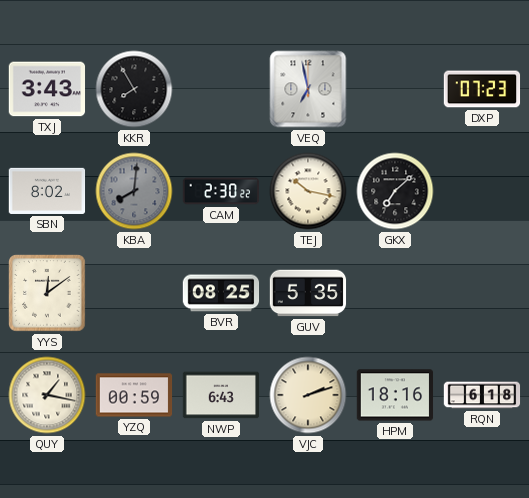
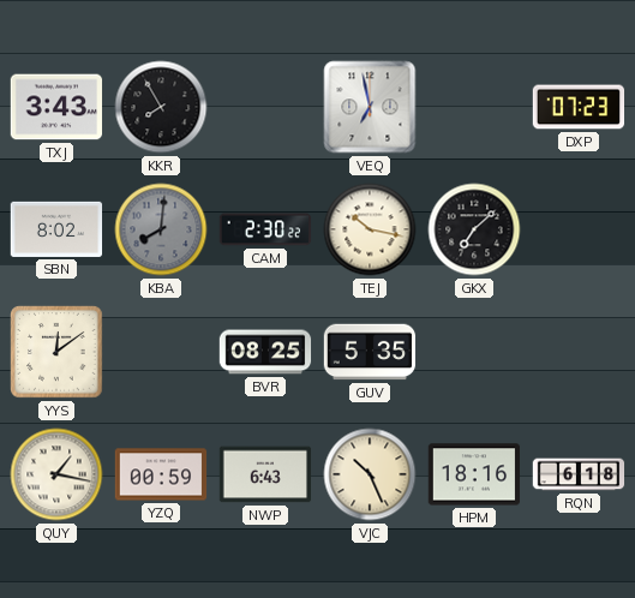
VJC: 2:12 -> 10:26 (370, 474)
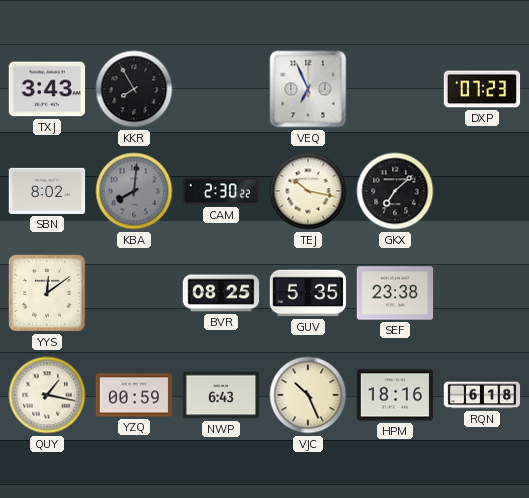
VEQ: 6:58 -> 6:56 (308, 89)
SEF: none -> 23:38 (395, 293)
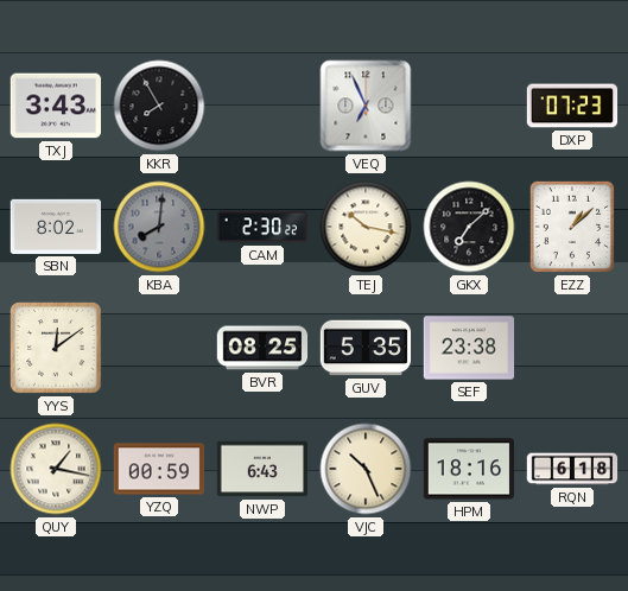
EZZ: none -> 1:08 (571, 227)
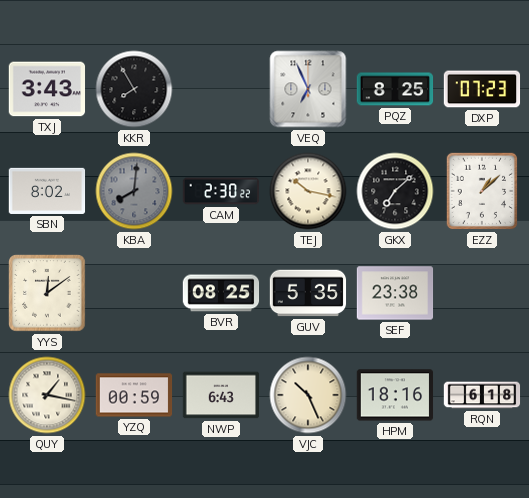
PQZ: none -> 8:25 (395, 89)
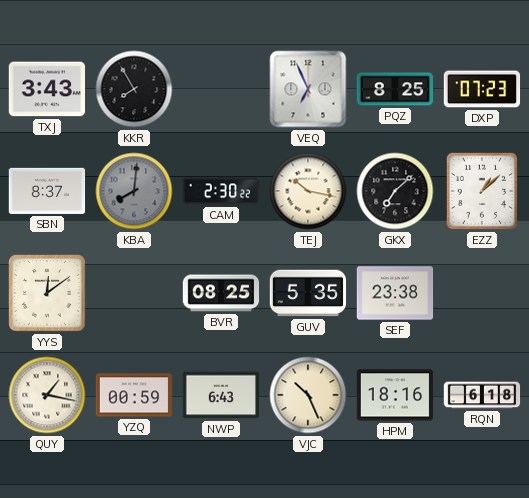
SBN: 8:02 -> 8:37 (47, 191)
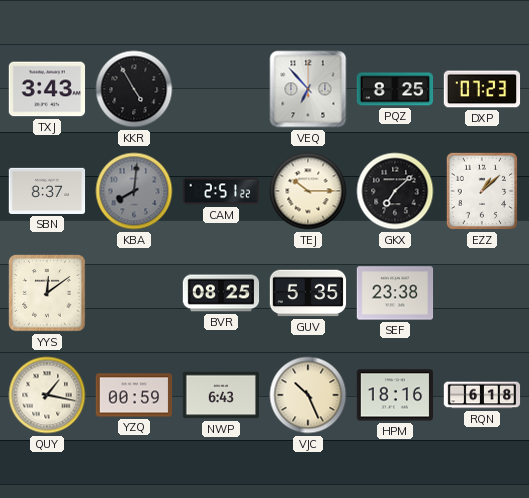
KKR: 7:55 -> 4:55 (134, 89)
VEQ: 6:56 -> 6:53 (308, 89)
CAM: 2:30 -> 2:51 (221, 191)
TEJ: 10:17 -> 10:15 (308, 191)
